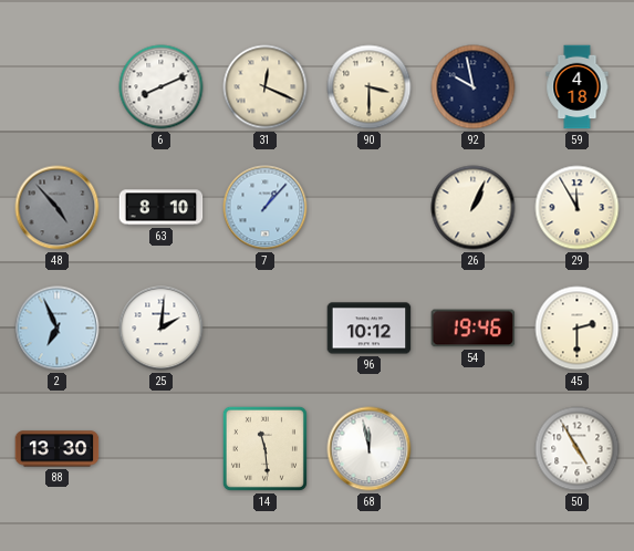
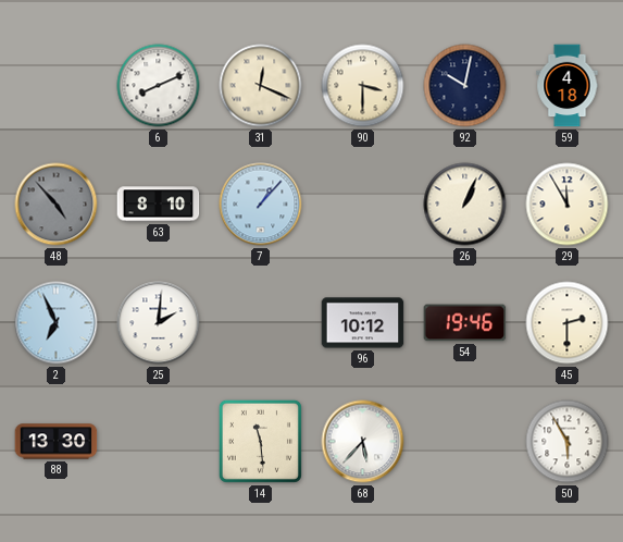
92: 9:58 -> 10:02 (465, 86)
68: 11:58 -> 5:37 (363, 442)
50: 4:55 -> 5:55 (568, 442)
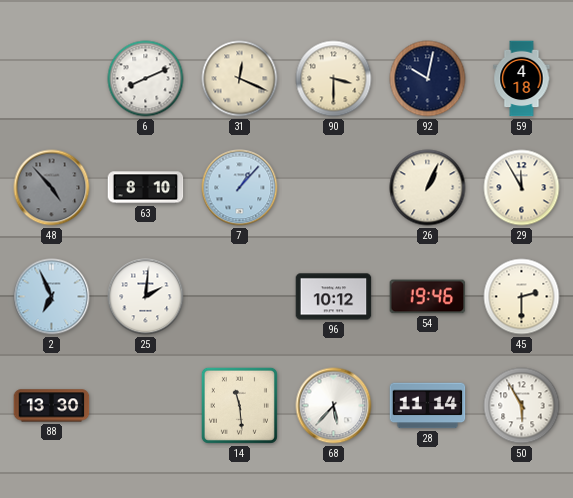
28: none -> 11:14 (428, 406)
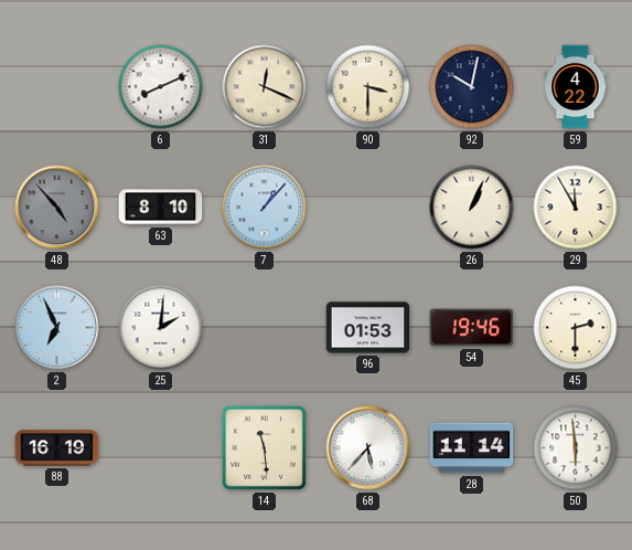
59: 4:18 -> 4:22 (576, 87)
96: 10:12 -> 01:53 (368, 328)
88: 13:30 -> 16:19 (57, 448)
50: 5:55 -> 5:59 (576, 448)
